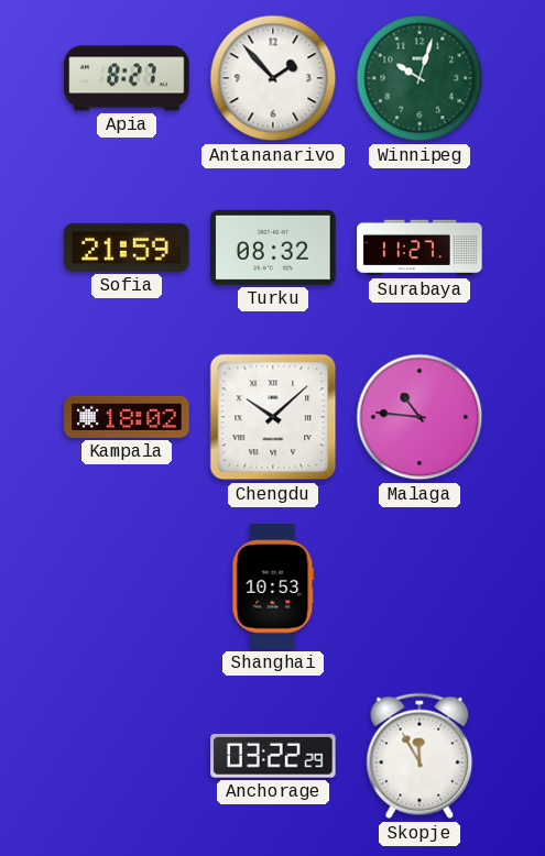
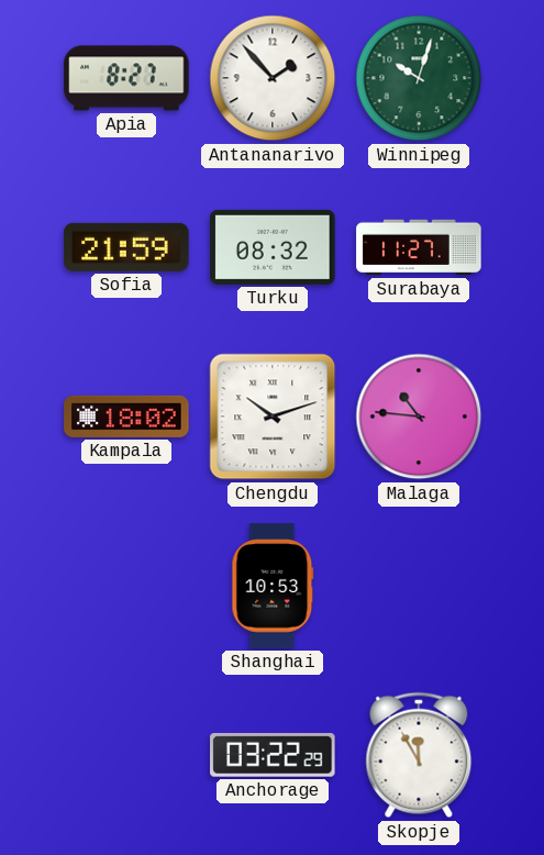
Chengdu: 10:08 -> 10:12 (273, 417)
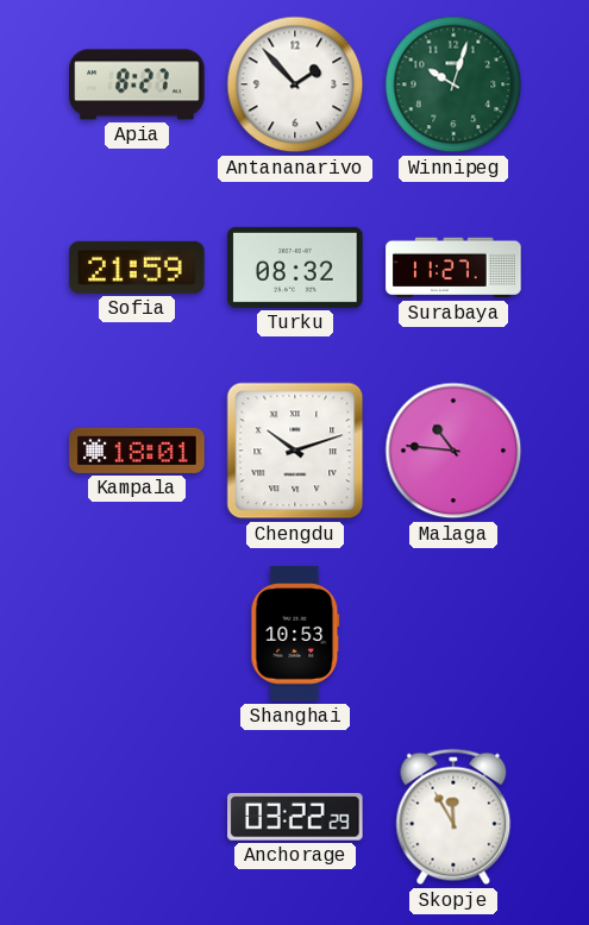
Kampala: 18:02 -> 18:01 (137, 451)
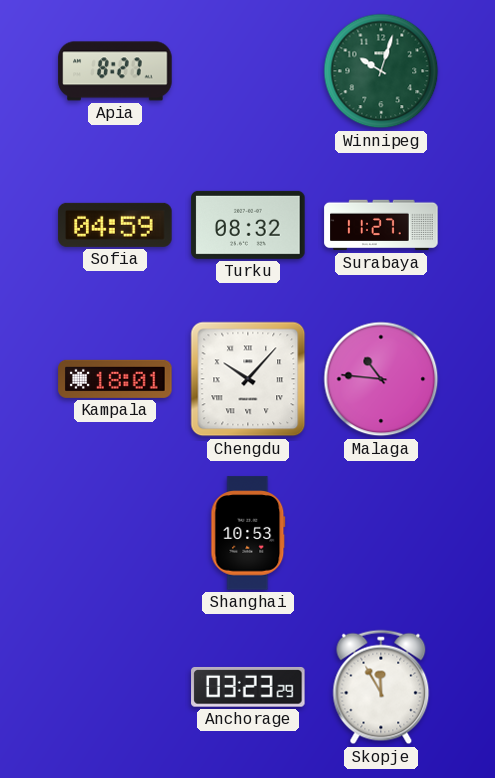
Antananarivo: 1:53 -> none (295, 84)
Sofia: 21:59 -> 04:59 (115, 225)
Chengdu: 10:12 -> 10:07 (248, 379)
Anchorage: 03:22 -> 03:23 (248, 687)
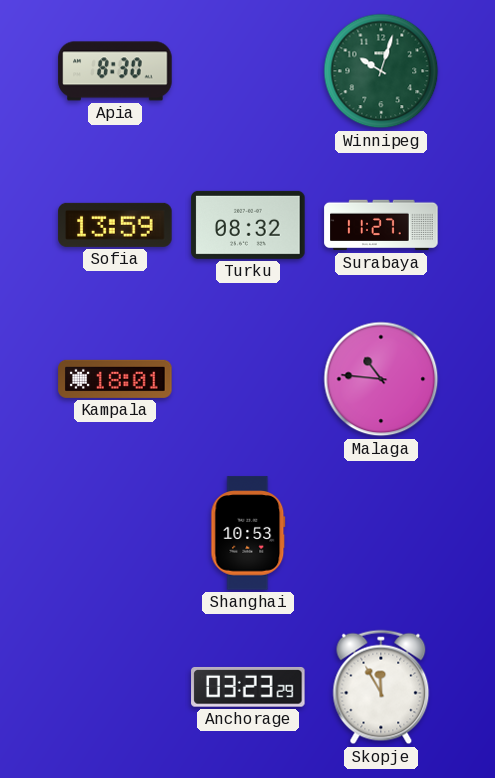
Apia: 8:27 -> 8:30 (115, 71)
Sofia: 04:59 -> 13:59 (115, 225)
Chengdu: 10:07 -> none (248, 379)
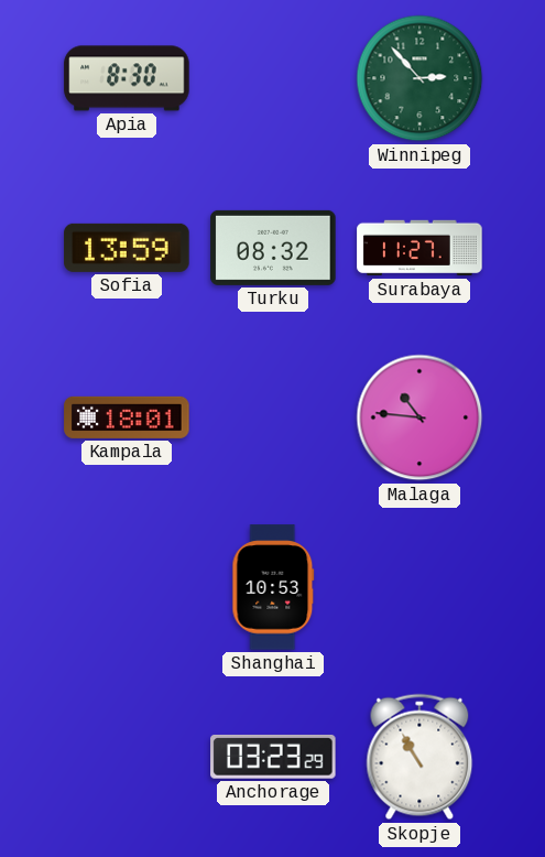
Winnipeg: 10:03 -> 2:53 (419, 78)
Skopje: 11:55 -> 10:55 (419, 757)
